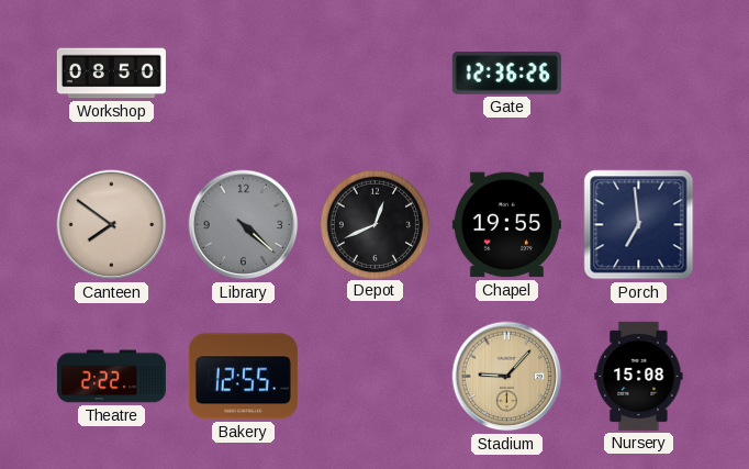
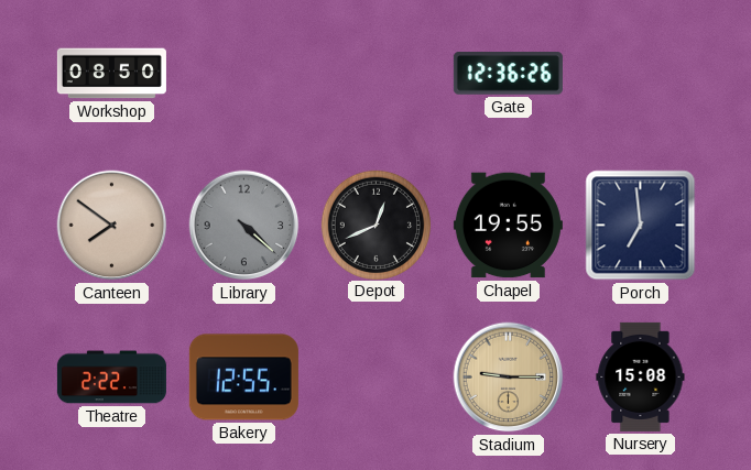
Stadium: 9:07 -> 9:15 (509, 378)
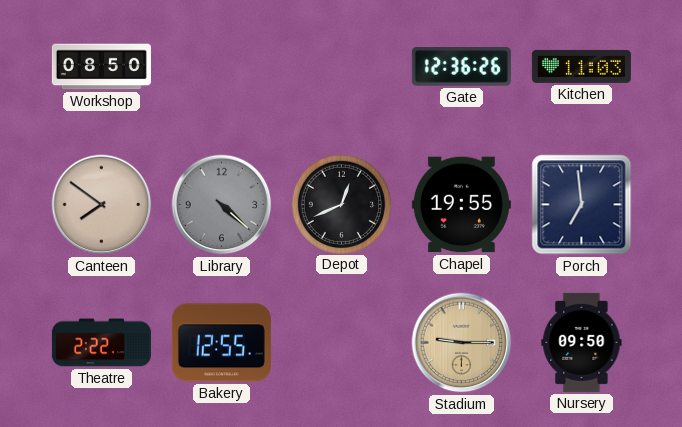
Kitchen: none -> 11:03 (581, 66)
Nursery: 15:08 -> 09:50 (582, 342)
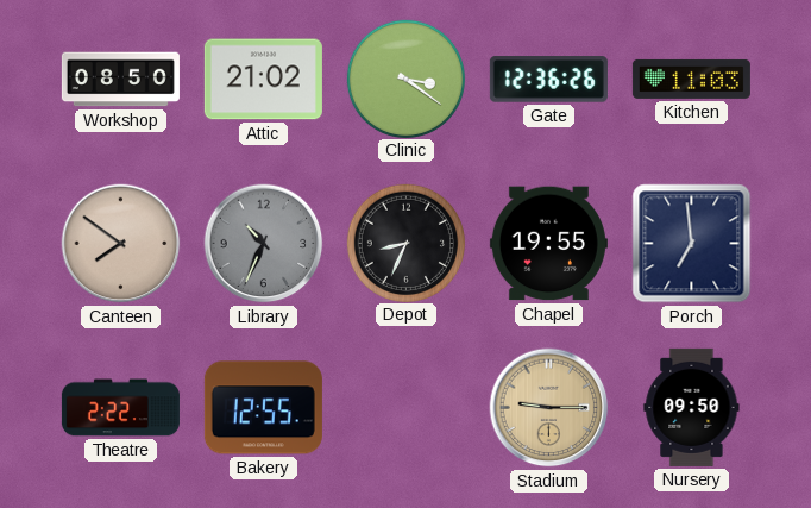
Attic: none -> 21:02 (263, 80)
Clinic: none -> 3:21 (405, 79)
Library: 4:22 -> 10:34 (264, 244)
Depot: 12:41 -> 8:34 (405, 243)
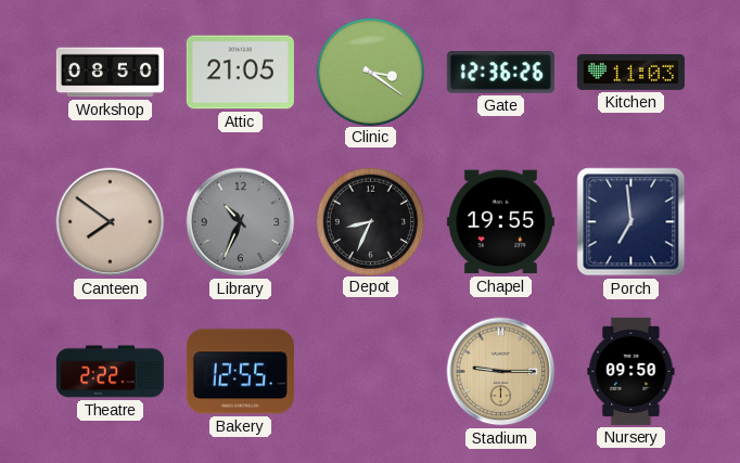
Attic: 21:02 -> 21:05 (240, 73)
